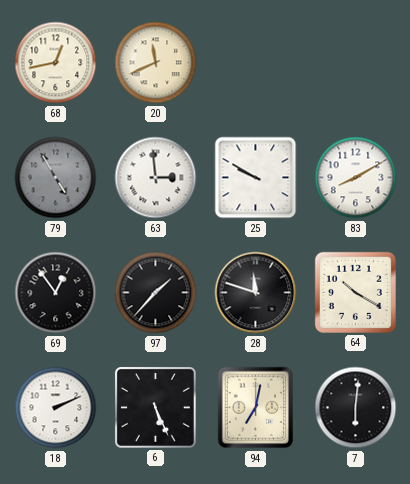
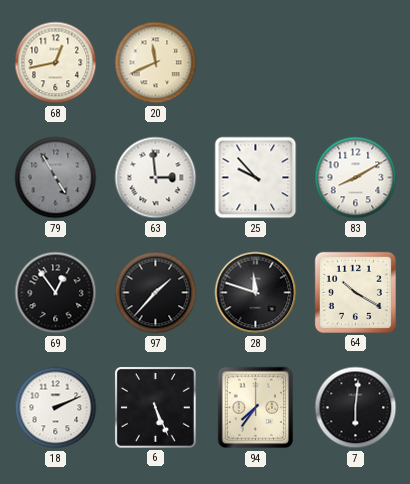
25: 9:50 -> 9:53 (256, 178)
94: 7:02 -> 7:36 (256, 408)
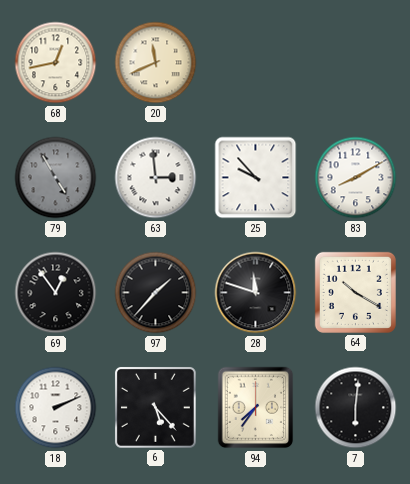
6: 5:26 -> 5:23 (155, 407)
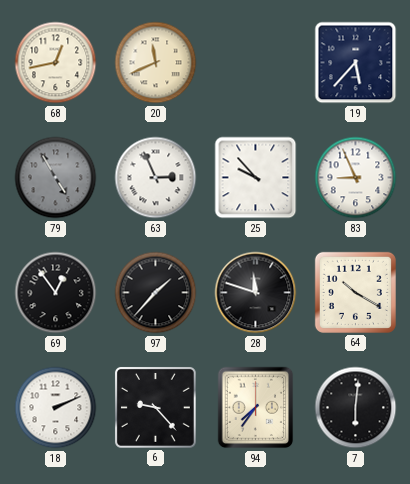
19: none -> 5:37 (356, 63)
63: 2:59 -> 2:56 (156, 178)
83: 8:10 -> 8:56 (356, 178)
6: 5:23 -> 9:23 (155, 407)
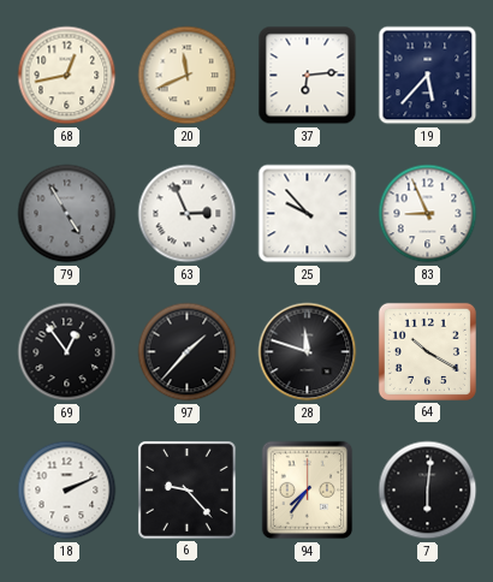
37: none -> 6:14 (308, 76)
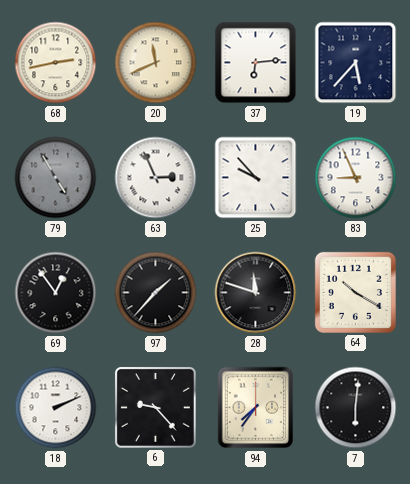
68: 12:43 -> 2:43 (56, 63)
